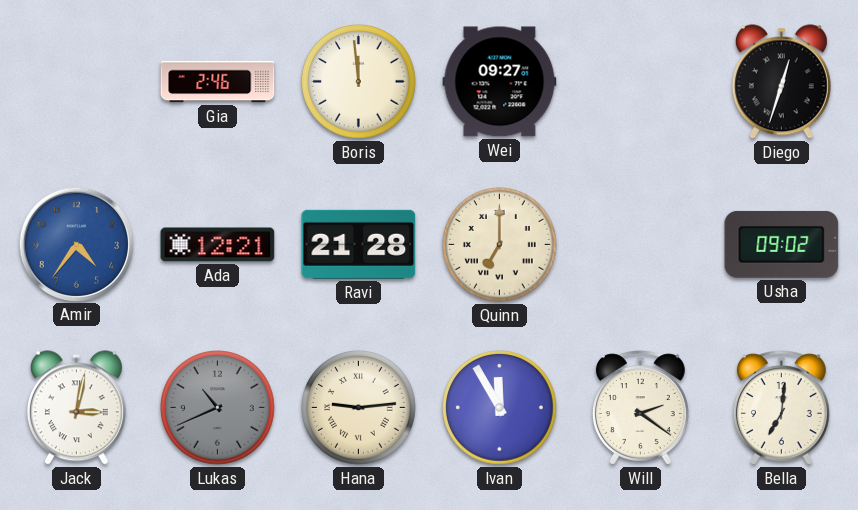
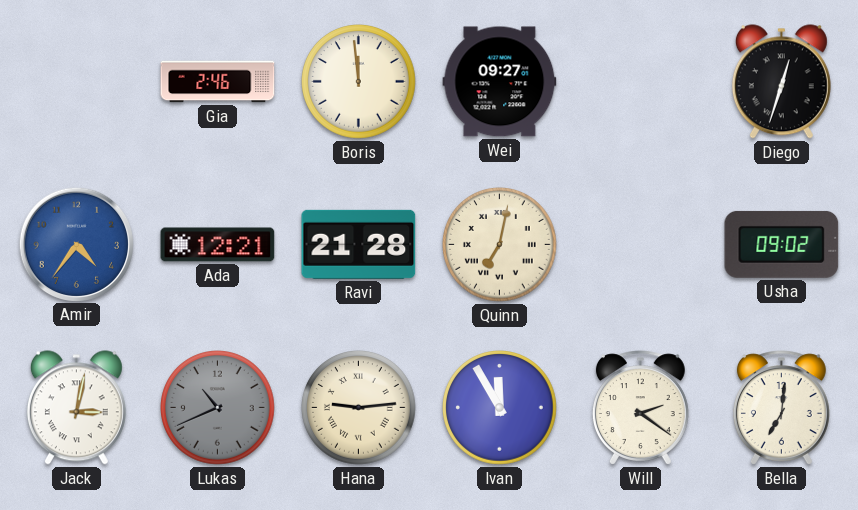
Quinn: 7:00 -> 7:02 (500, 245)
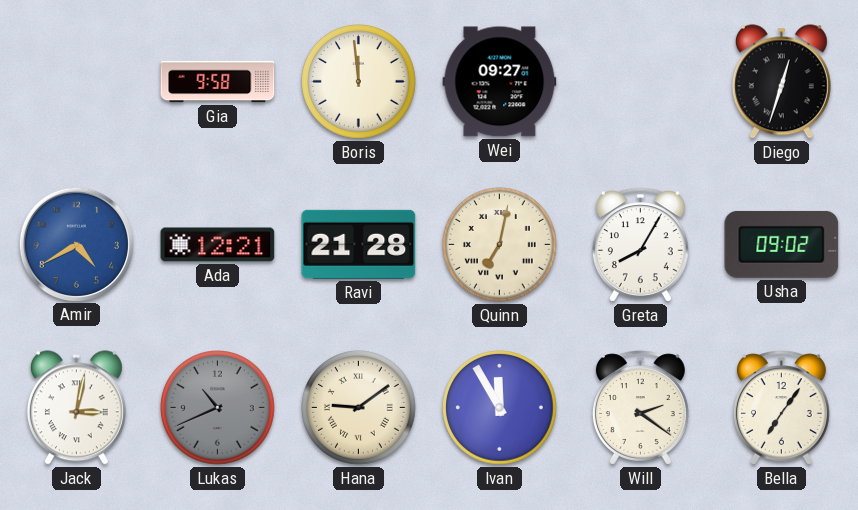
Gia: 2:46 -> 9:58 (218, 82)
Amir: 4:36 -> 4:40 (76, 244)
Greta: none -> 8:05 (640, 245)
Hana: 9:14 -> 9:09 (359, 408)
Bella: 7:01 -> 7:06 (781, 408)
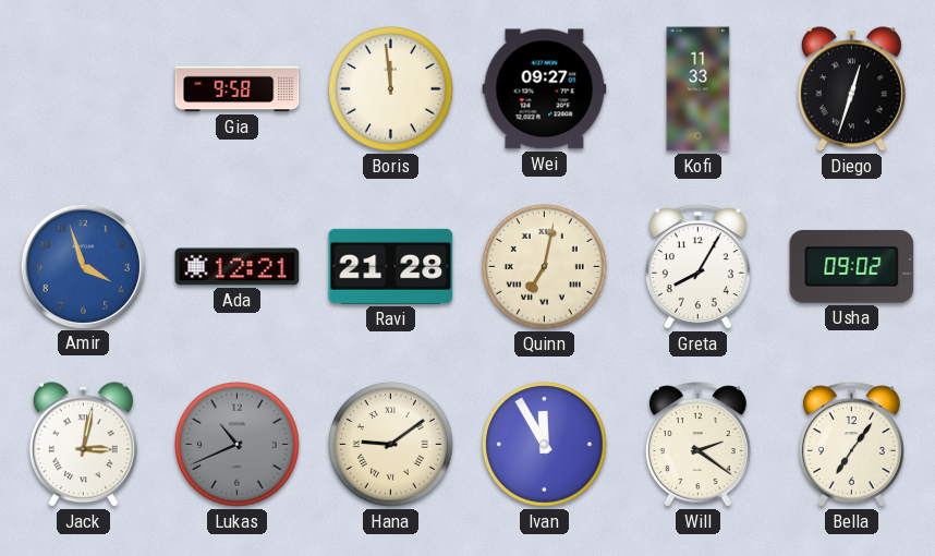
Kofi: none -> 11:33 (699, 89)
Amir: 4:40 -> 3:57 (83, 266)
